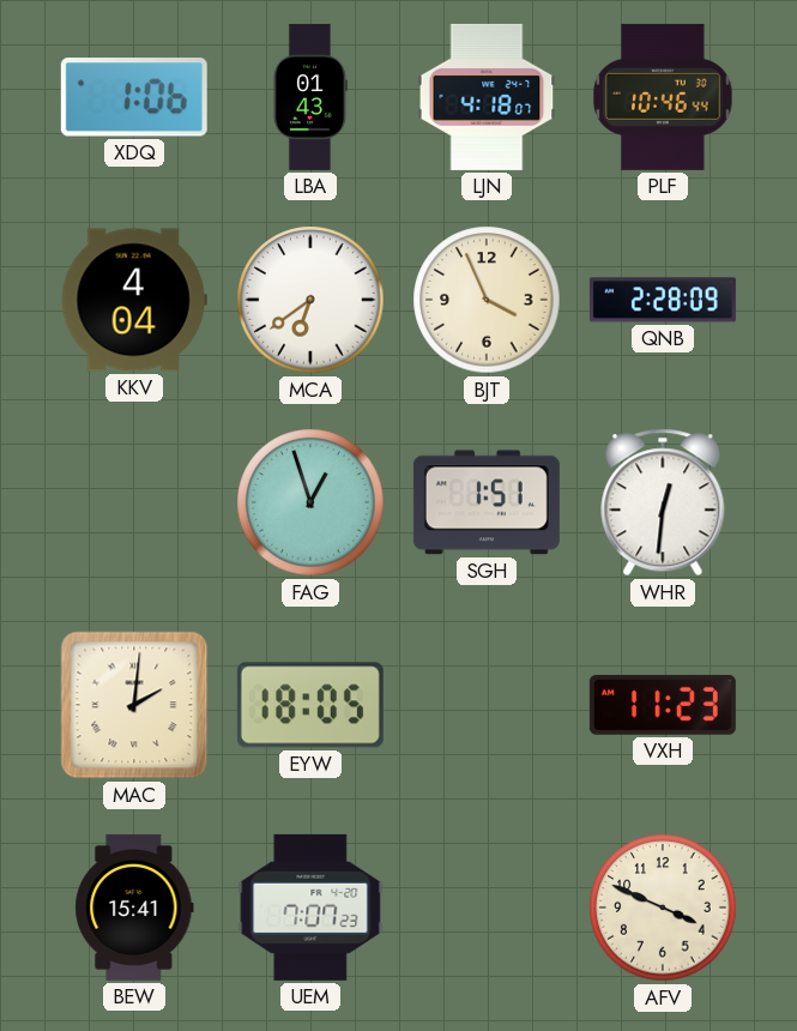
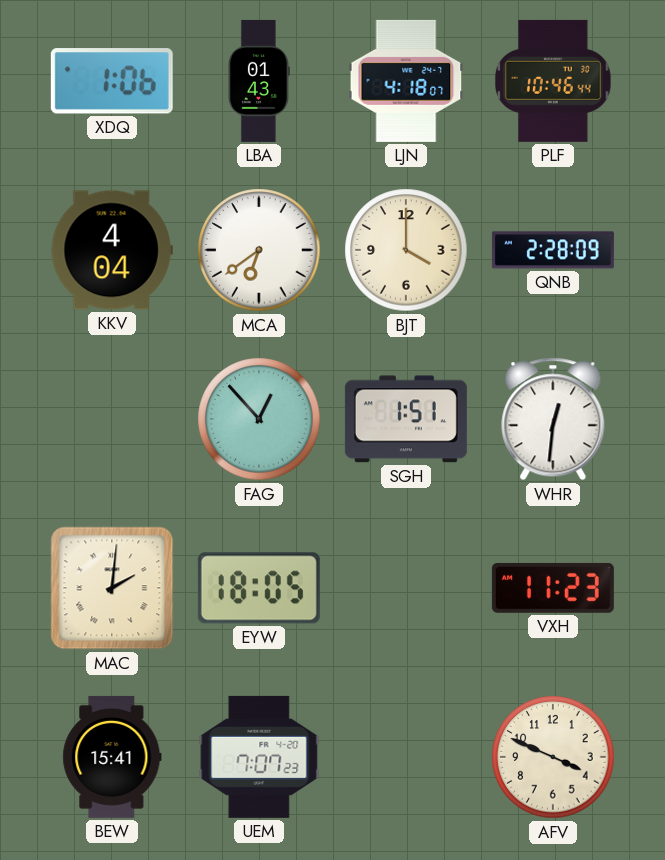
BJT: 3:56 -> 4:00 (406, 250)
FAG: 12:57 -> 12:53 (259, 419)
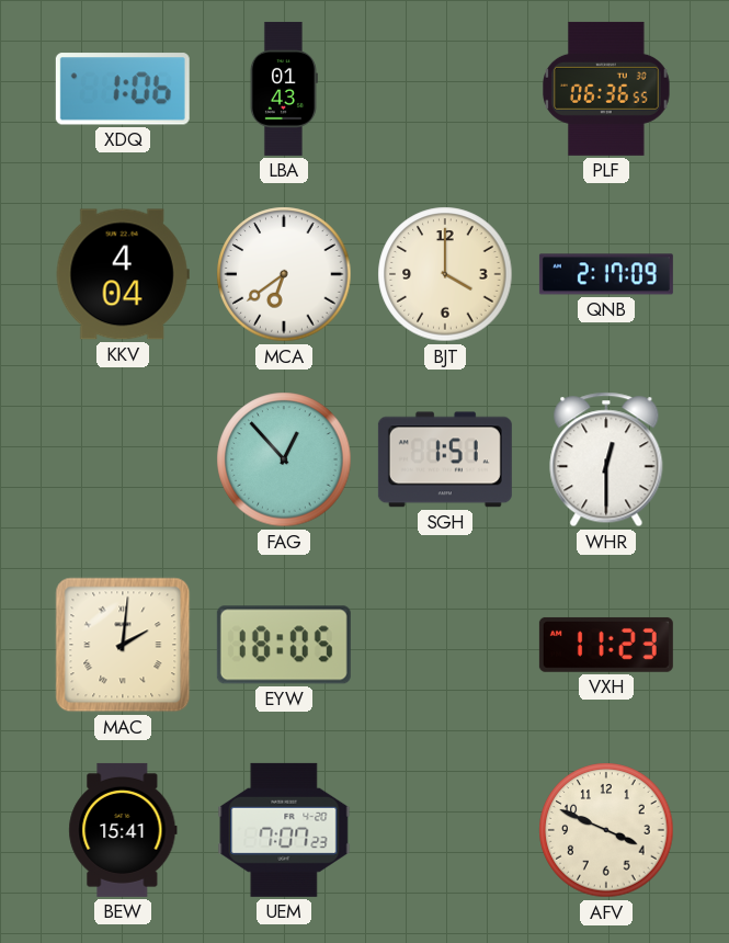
LJN: 4:18 -> none (406, 81)
PLF: 10:46 -> 06:36 (606, 89)
QNB: 2:28 -> 2:17 (606, 274)
WHR: 12:31 -> 12:30 (606, 459)
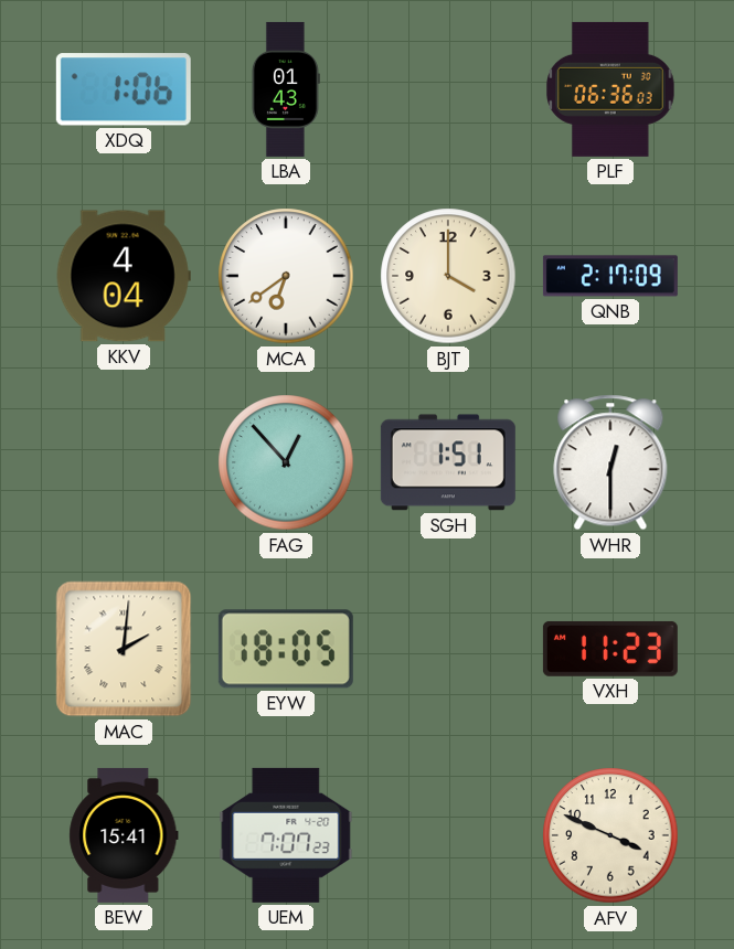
PLF: 06:36:55 -> 06:36:03 (610, 89)
